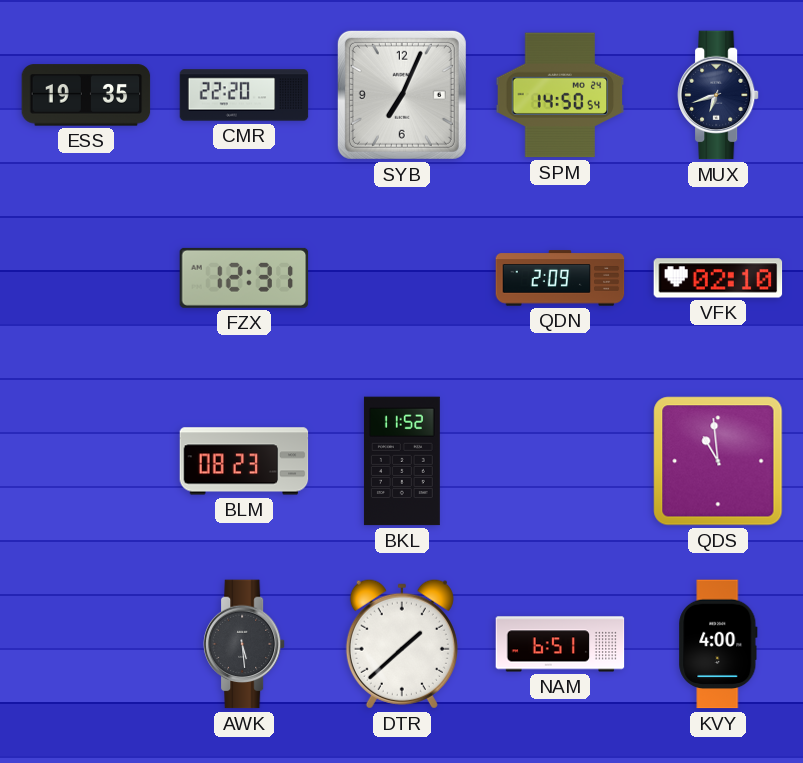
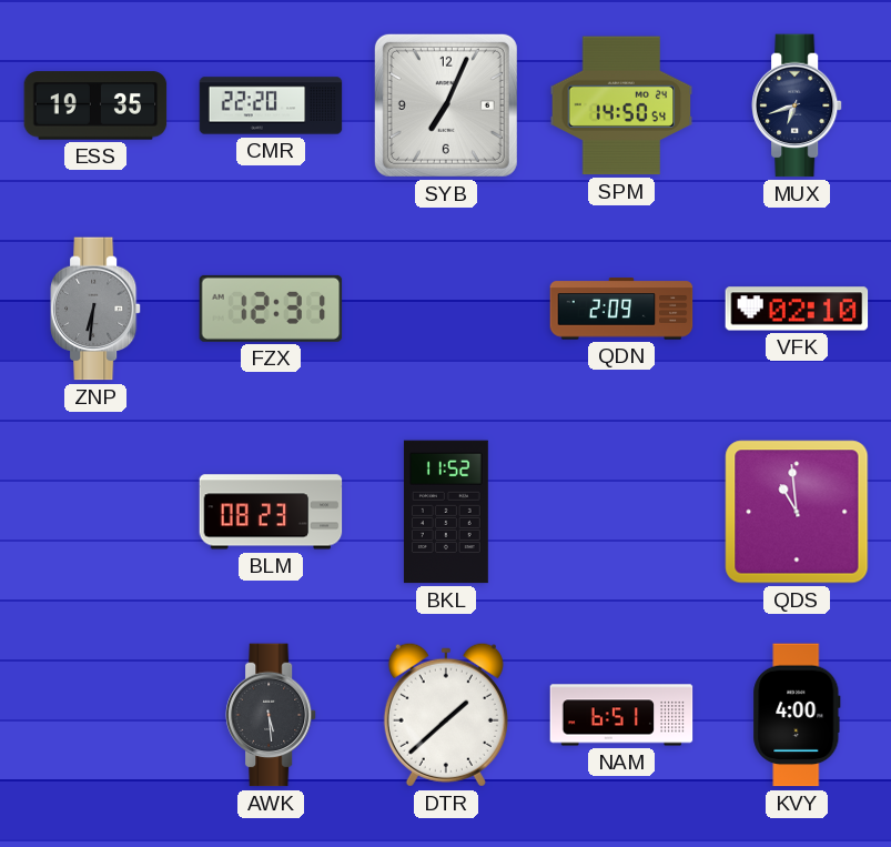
ZNP: none -> 6:31 (95, 309)
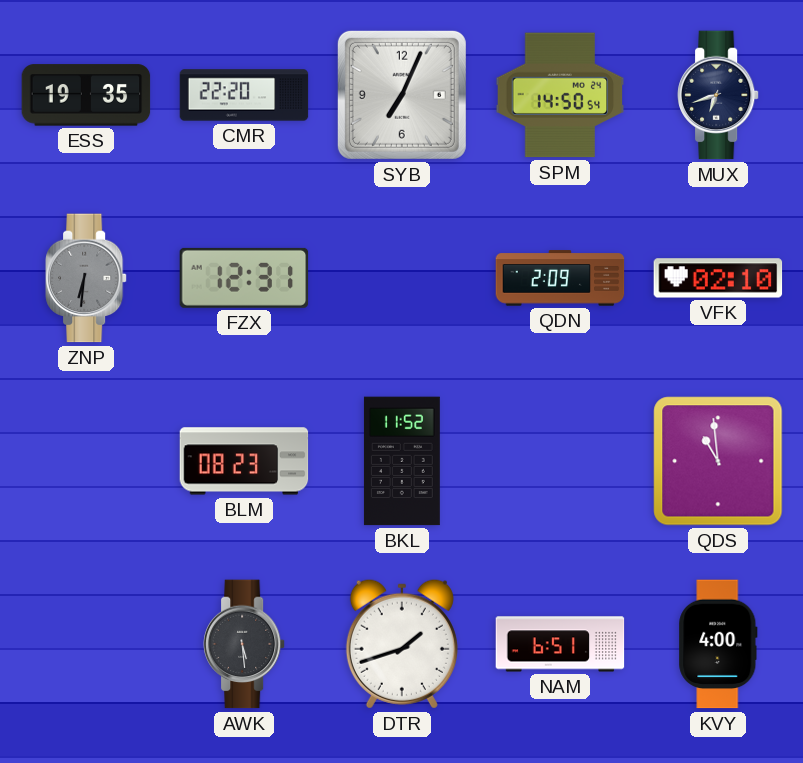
DTR: 1:38 -> 1:42 (402, 644)
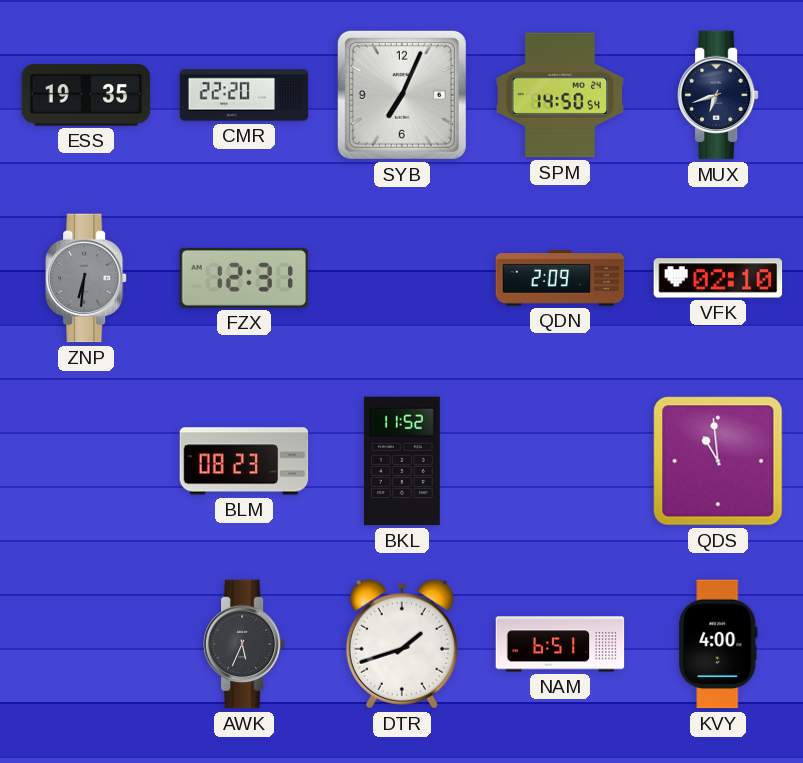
AWK: 5:29 -> 5:34 (244, 644)
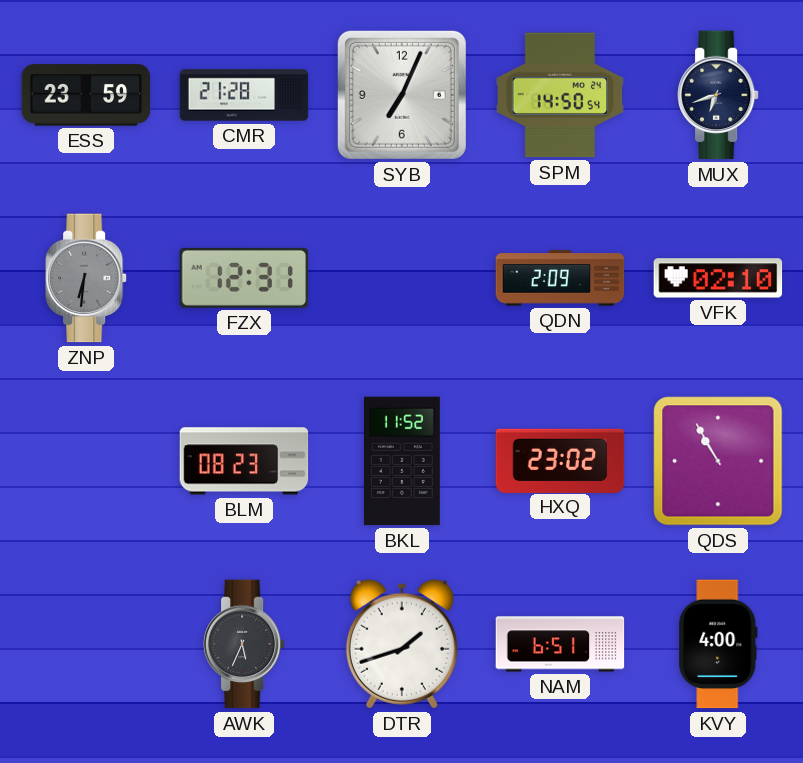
ESS: 19:35 -> 23:59 (86, 95)
CMR: 22:20 -> 21:28 (244, 95)
HXQ: none -> 23:02 (560, 460)
QDS: 10:59 -> 10:55 (718, 461)
